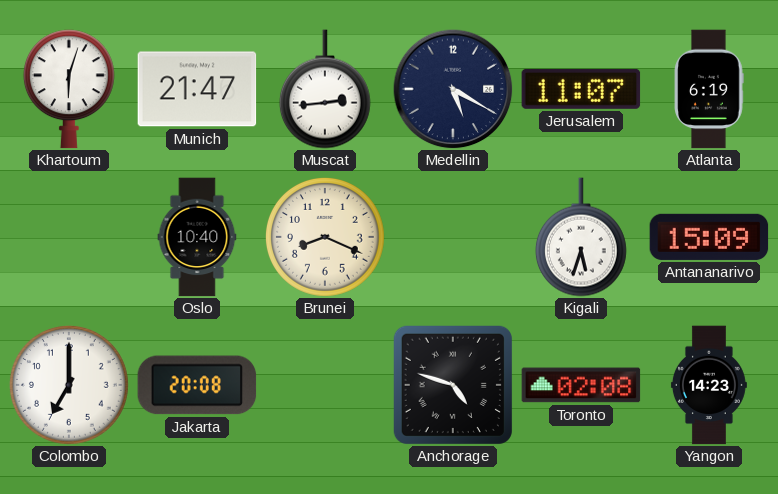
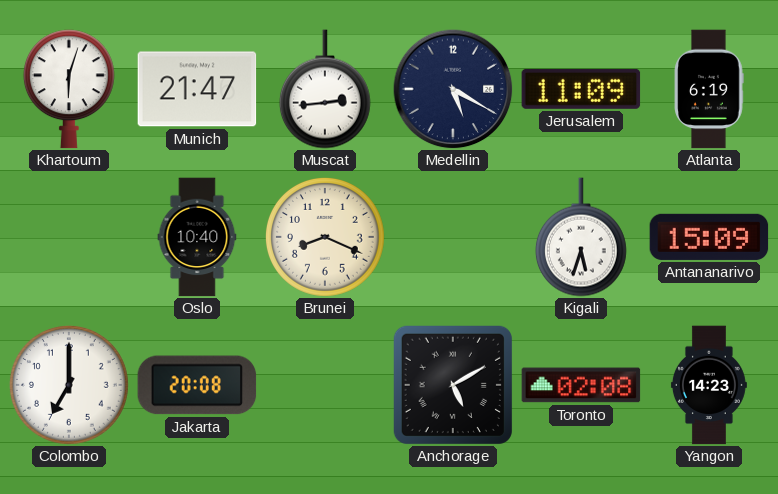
Jerusalem: 11:07 -> 11:09 (581, 89)
Anchorage: 4:48 -> 5:10 (453, 385)
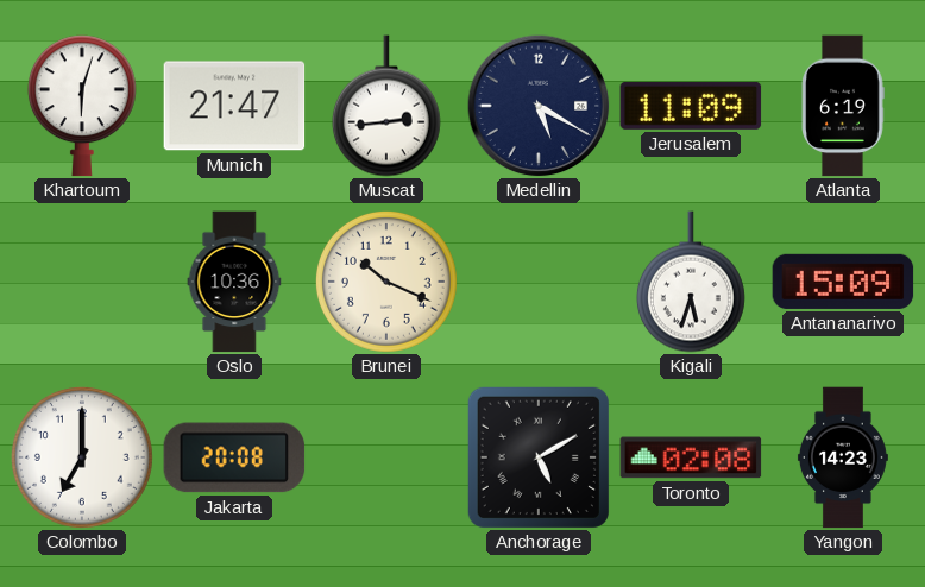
Oslo: 10:40 -> 10:36 (234, 282)
Brunei: 8:19 -> 10:19 (386, 282)
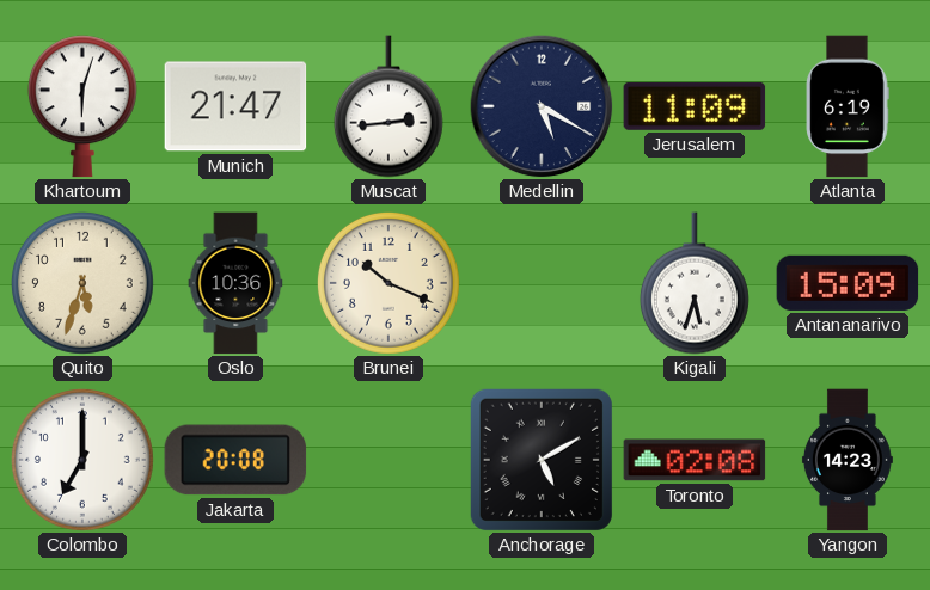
Quito: none -> 5:33 (82, 283)
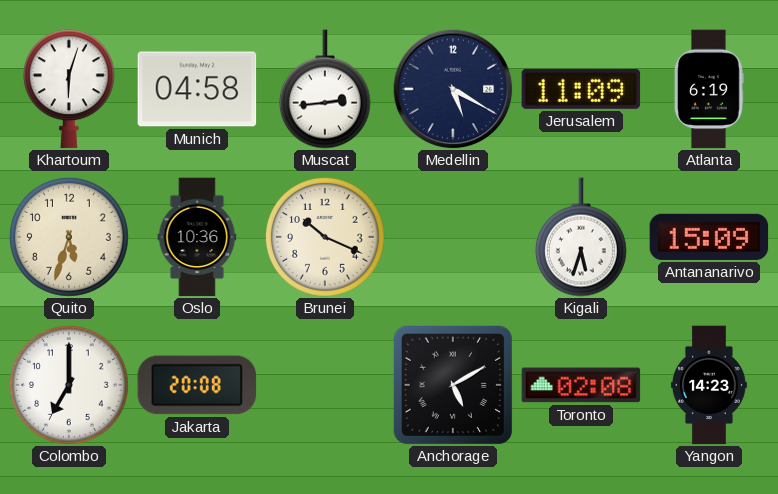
Munich: 21:47 -> 04:58 (197, 89)
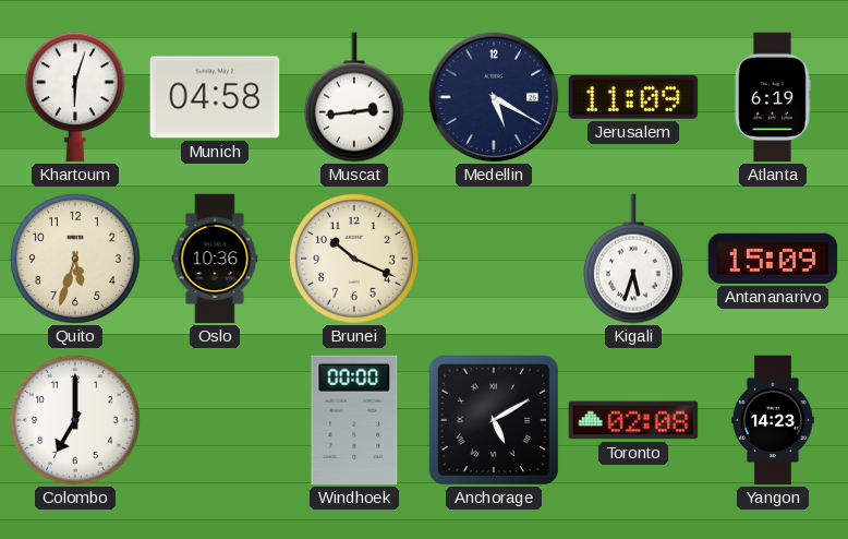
Jakarta: 20:08 -> none (197, 385)
Windhoek: none -> 00:00 (354, 420)
